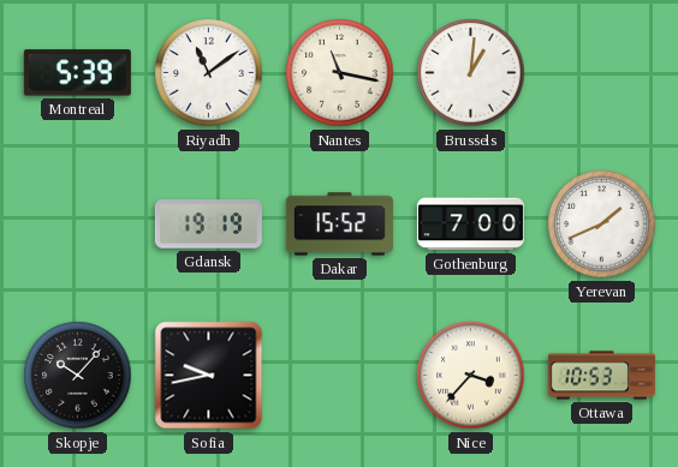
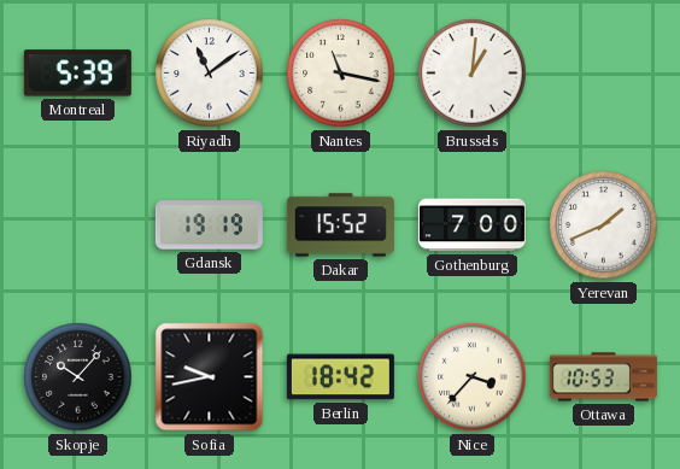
Berlin: none -> 18:42 (340, 377)
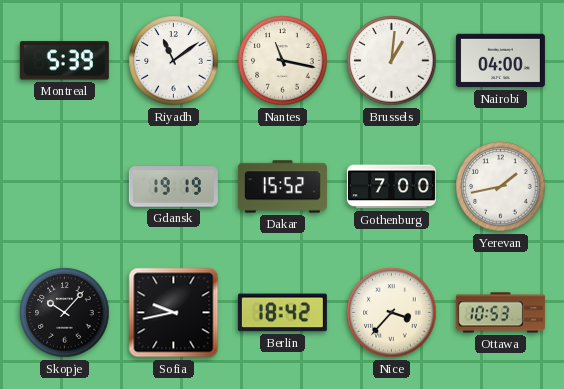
Nairobi: none -> 04:00 (500, 61)
Yerevan: 1:41 -> 1:43 (501, 187)
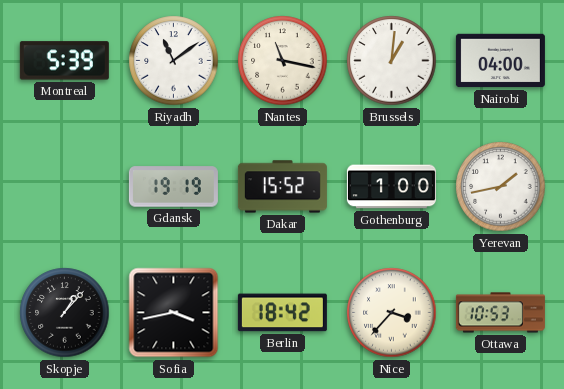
Gothenburg: 7:00 -> 1:00 (391, 187)
Skopje: 10:07 -> 1:07 (65, 313)
Sofia: 9:43 -> 3:43 (174, 313)
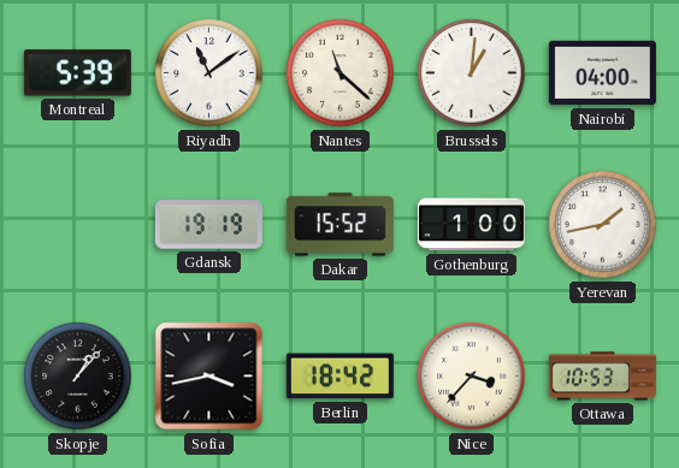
Nantes: 11:17 -> 11:22 (341, 73)
